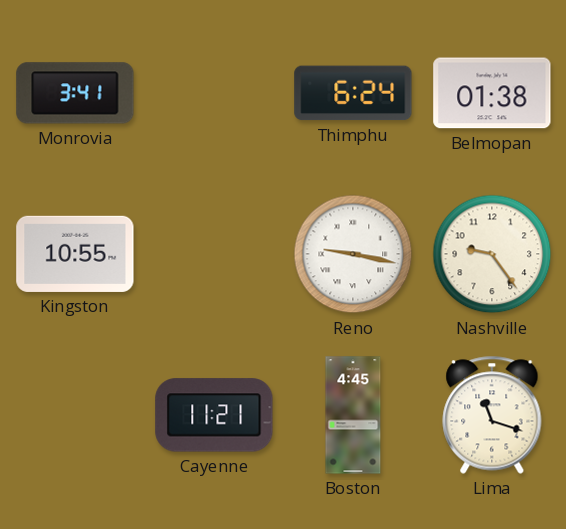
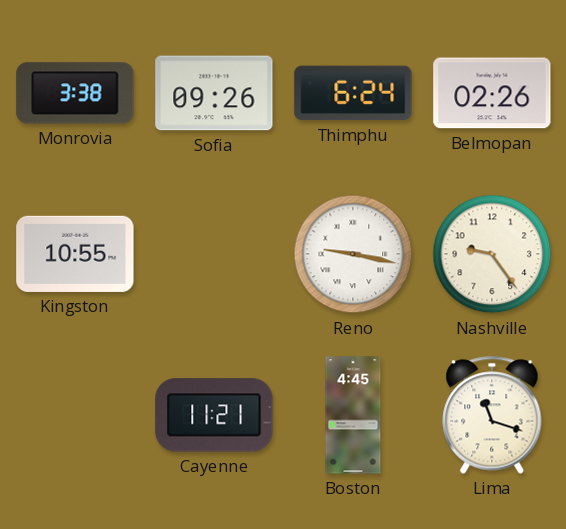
Monrovia: 3:41 -> 3:38 (75, 93)
Sofia: none -> 09:26 (214, 93)
Belmopan: 01:38 -> 02:26 (492, 93)
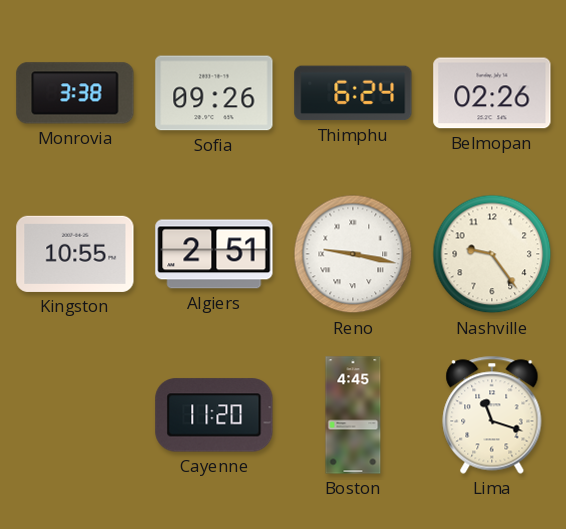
Algiers: none -> 2:51 (214, 254)
Cayenne: 11:21 -> 11:20 (214, 415)
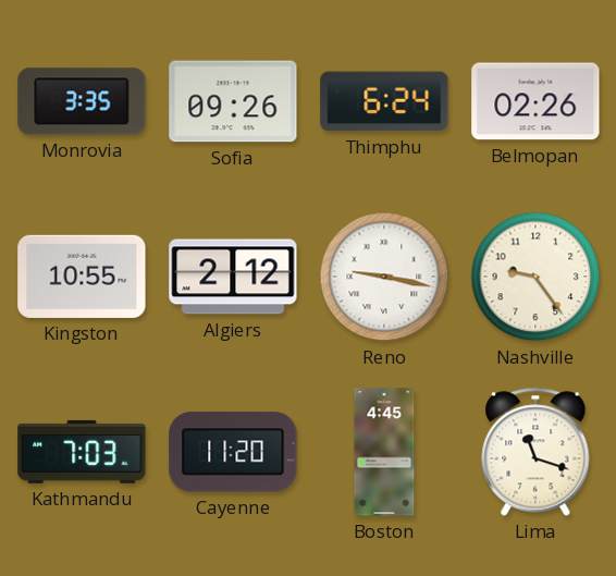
Monrovia: 3:38 -> 3:35 (82, 101)
Algiers: 2:51 -> 2:12 (233, 277)
Kathmandu: none -> 7:03 (82, 452)
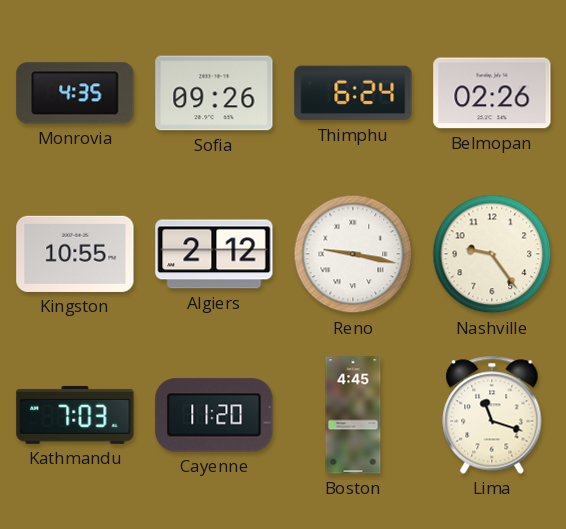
Monrovia: 3:35 -> 4:35 (75, 93)
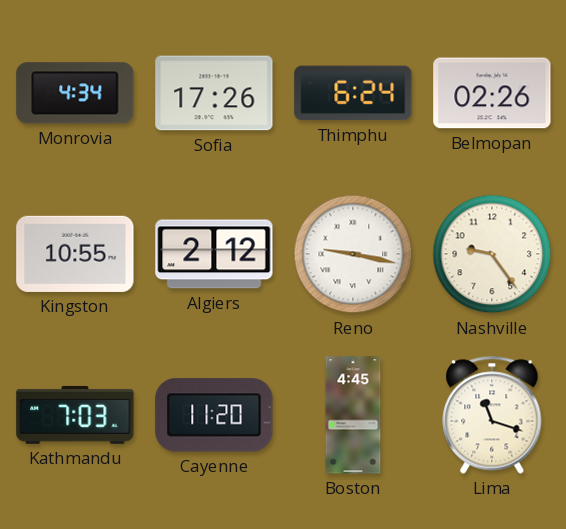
Monrovia: 4:35 -> 4:34 (75, 93)
Sofia: 09:26 -> 17:26 (214, 93)
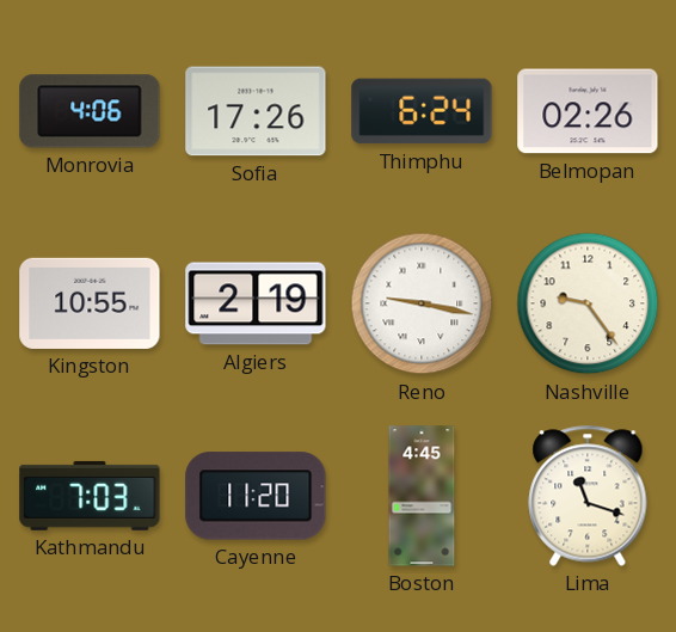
Monrovia: 4:34 -> 4:06 (90, 111)
Algiers: 2:12 -> 2:19 (256, 303)
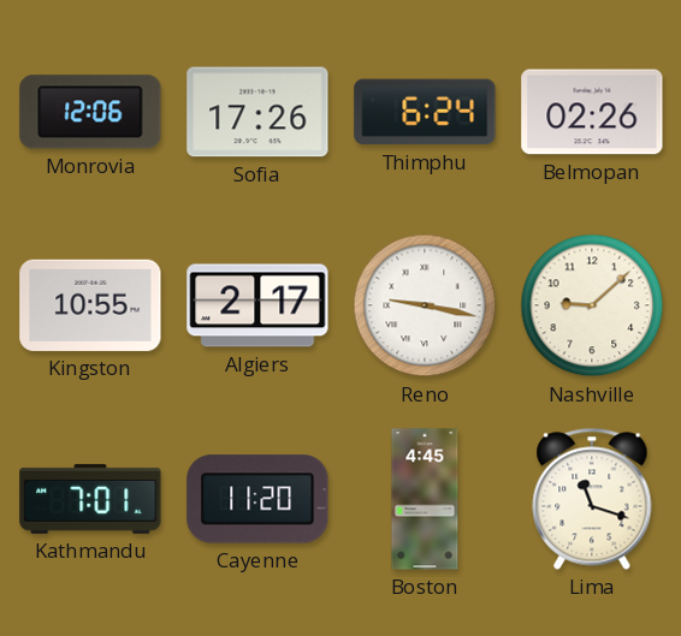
Monrovia: 4:06 -> 12:06 (90, 112)
Algiers: 2:19 -> 2:17 (257, 305)
Nashville: 9:24 -> 9:08 (592, 305)
Kathmandu: 7:03 -> 7:01 (90, 499)
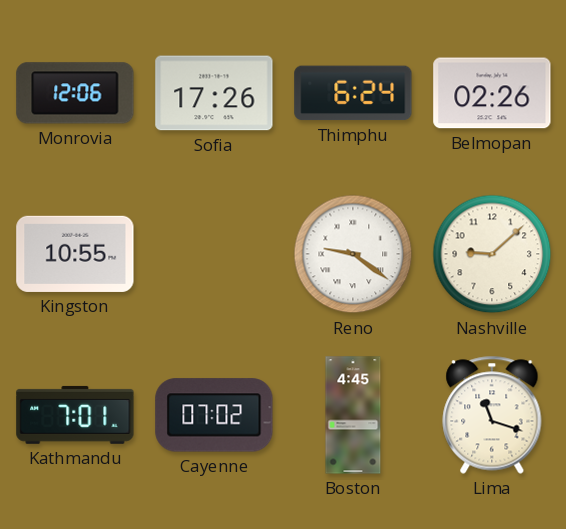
Algiers: 2:17 -> none (257, 305)
Reno: 9:17 -> 9:21 (353, 254)
Cayenne: 11:20 -> 07:02 (214, 415)
